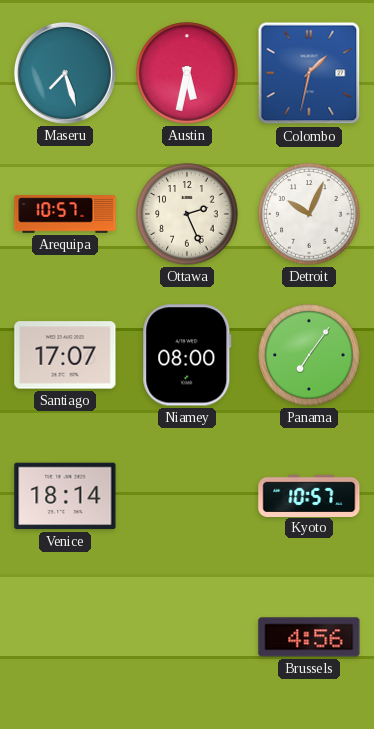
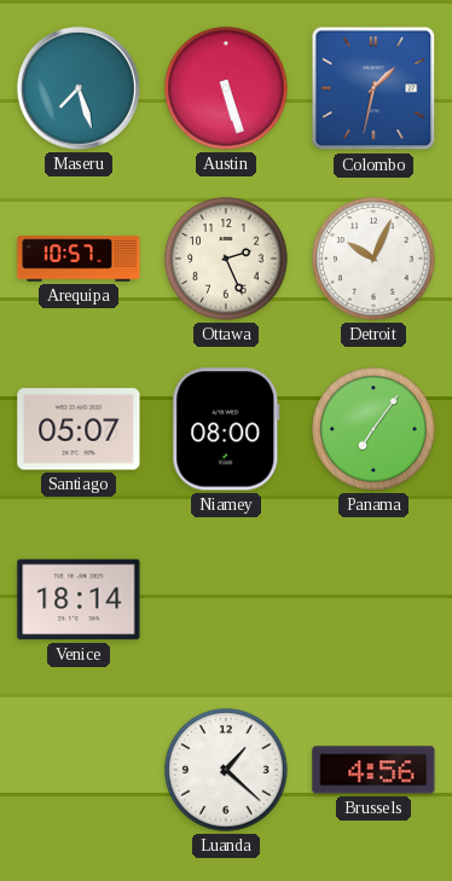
Austin: 5:32 -> 5:27 (226, 88)
Santiago: 17:07 -> 05:07 (79, 429)
Kyoto: 10:57 -> none (309, 495)
Luanda: none -> 1:22 (226, 770)
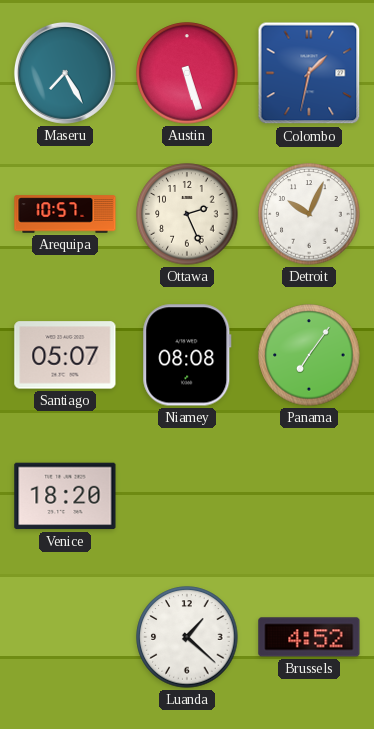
Maseru: 7:27 -> 7:25 (65, 73)
Niamey: 08:00 -> 08:08 (187, 355)
Venice: 18:14 -> 18:20 (65, 496)
Brussels: 4:56 -> 4:52 (309, 637)
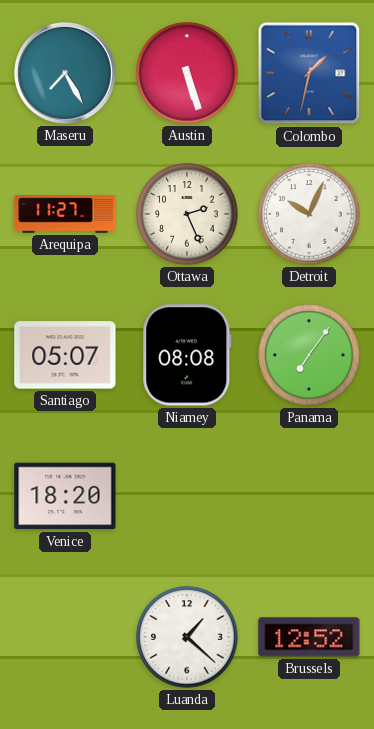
Arequipa: 10:57 -> 11:27 (65, 214)
Brussels: 4:52 -> 12:52 (309, 637)
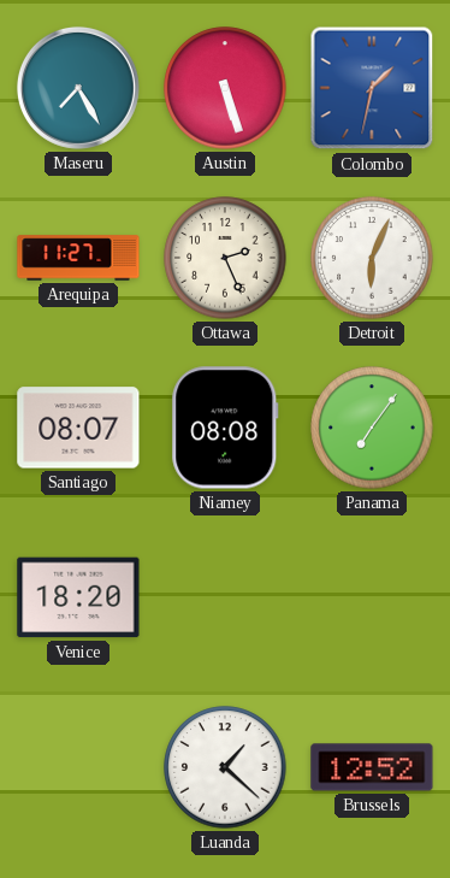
Detroit: 10:04 -> 6:04 (372, 258)
Santiago: 05:07 -> 08:07 (78, 428)
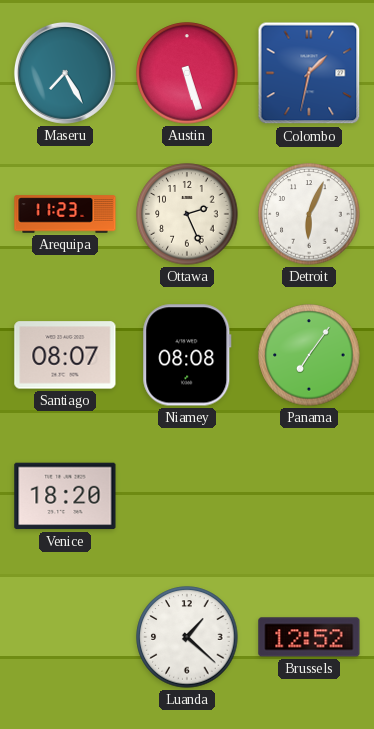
Arequipa: 11:27 -> 11:23 (65, 214)
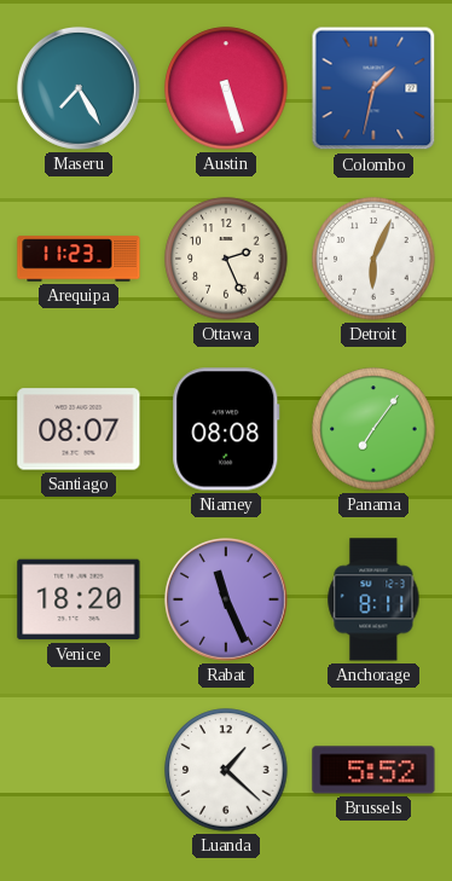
Rabat: none -> 11:26 (226, 599)
Anchorage: none -> 8:11 (373, 599)
Brussels: 12:52 -> 5:52 (373, 770)
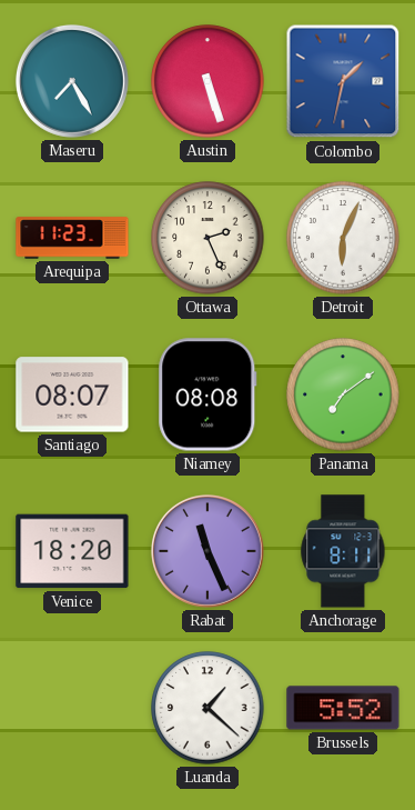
Panama: 7:06 -> 7:09 (343, 394)
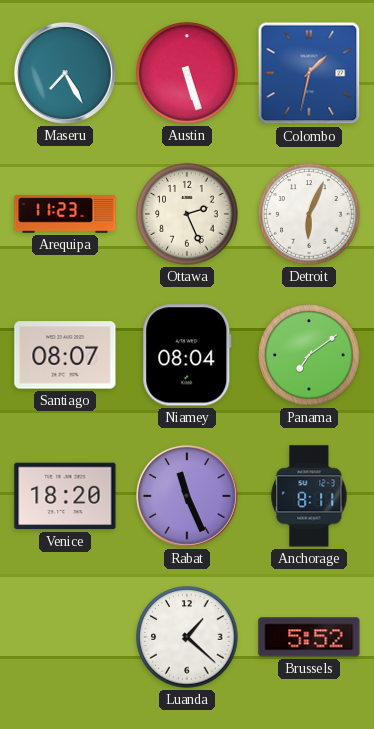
Niamey: 08:08 -> 08:04 (187, 355)
